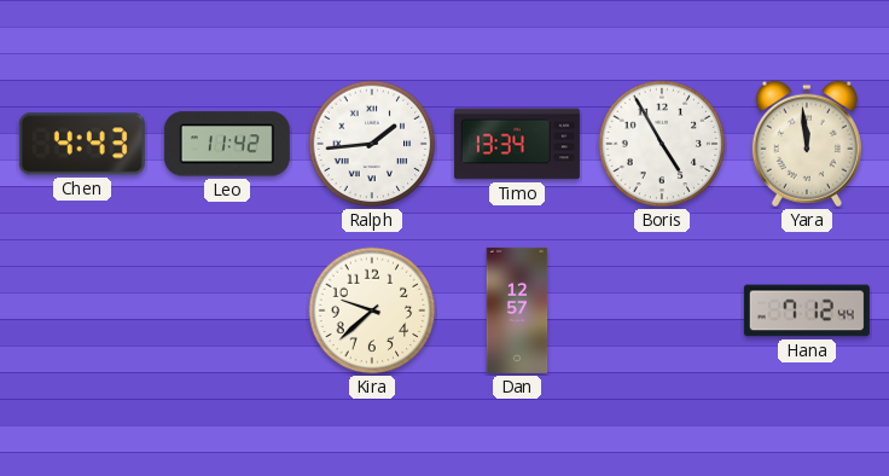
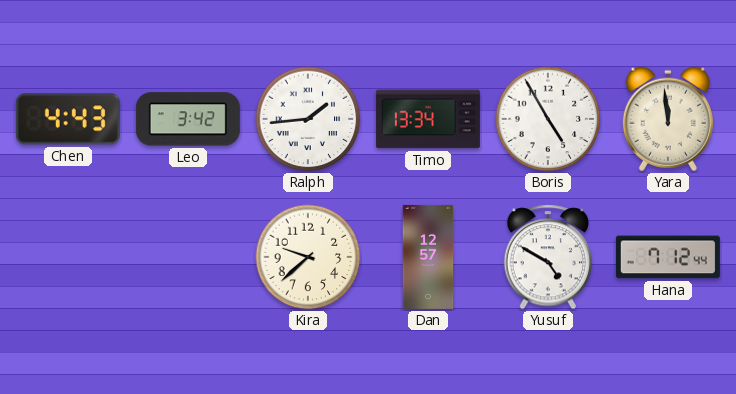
Leo: 11:42 -> 3:42 (188, 119)
Yusuf: none -> 4:50 (548, 257)
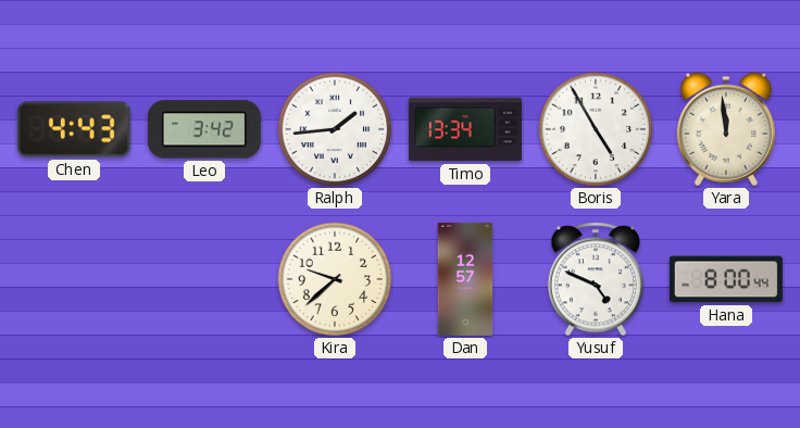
Yusuf: 4:50 -> 4:49 (596, 279)
Hana: 7:12 -> 8:00 (726, 279)
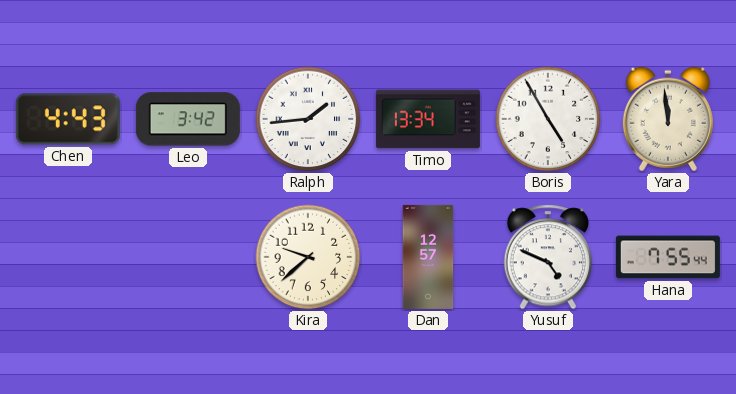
Hana: 8:00 -> 7:55 (668, 257)
